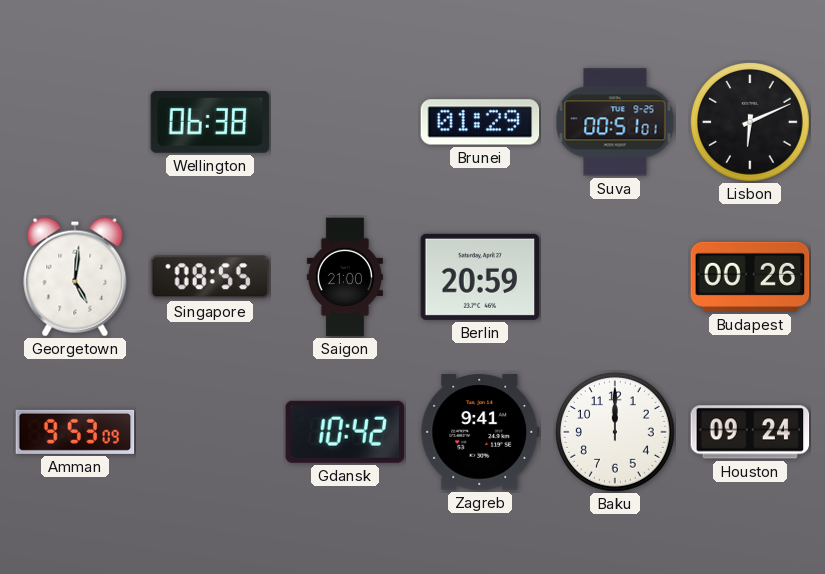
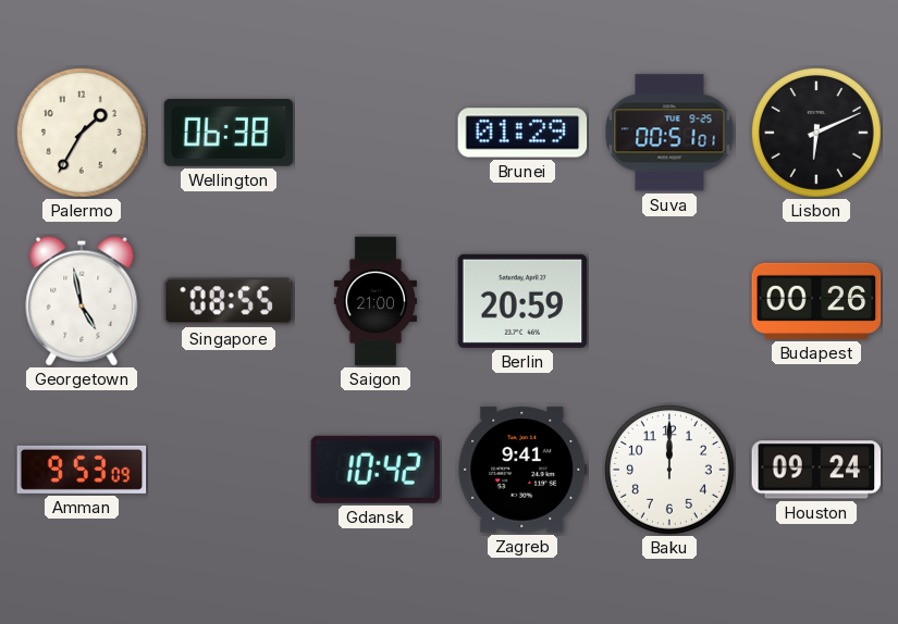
Palermo: none -> 1:35 (82, 133)
Georgetown: 5:01 -> 4:58 (82, 301)
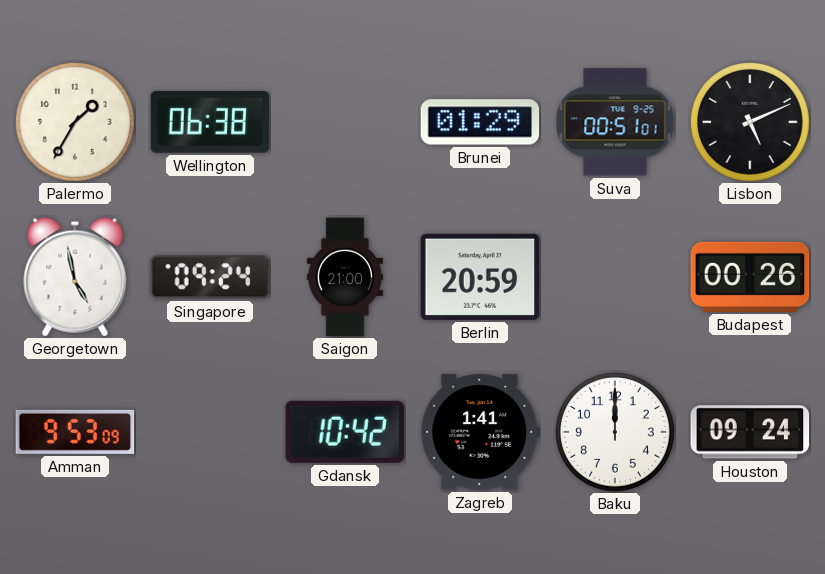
Lisbon: 6:11 -> 5:11 (750, 122)
Singapore: 08:55 -> 09:24 (210, 277)
Zagreb: 9:41 -> 1:41 (480, 432)
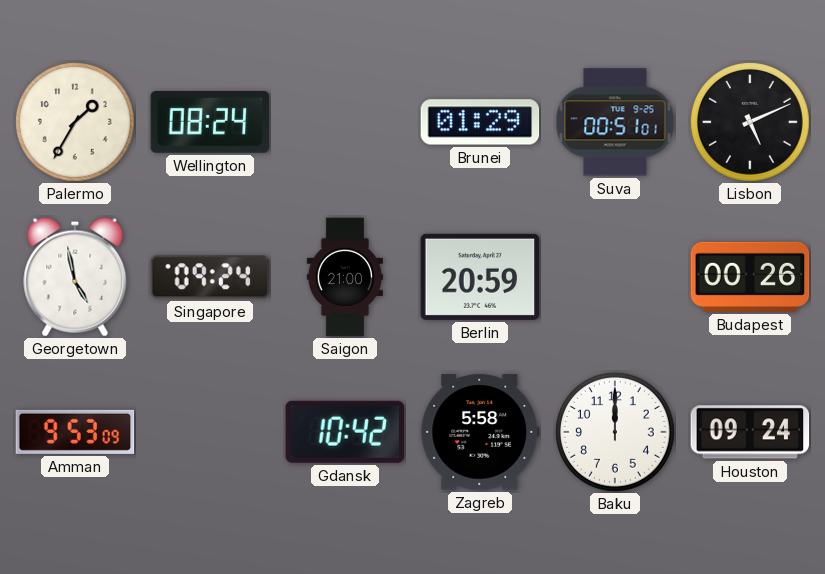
Wellington: 06:38 -> 08:24 (210, 122)
Zagreb: 1:41 -> 5:58 (480, 432)
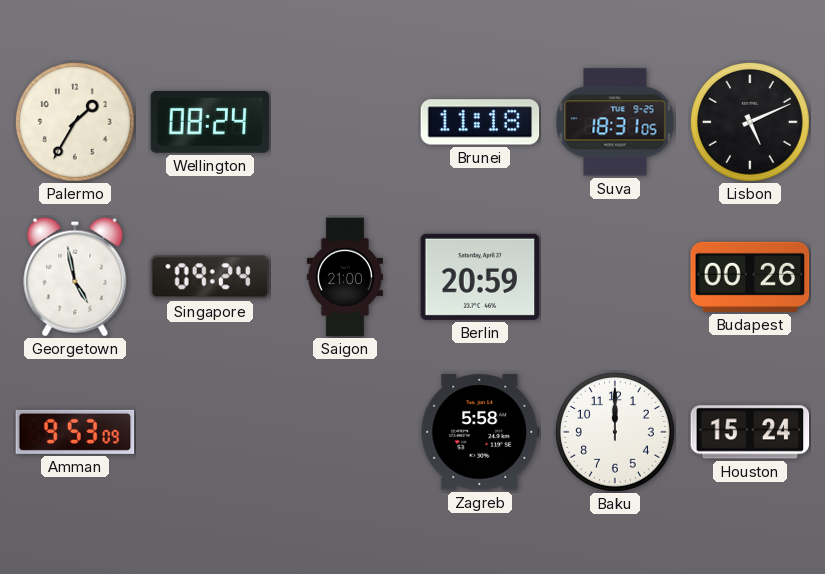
Brunei: 01:29 -> 11:18 (480, 122)
Suva: 00:51 -> 18:31 (615, 122)
Gdansk: 10:42 -> none (344, 432)
Houston: 09:24 -> 15:24 (750, 432)
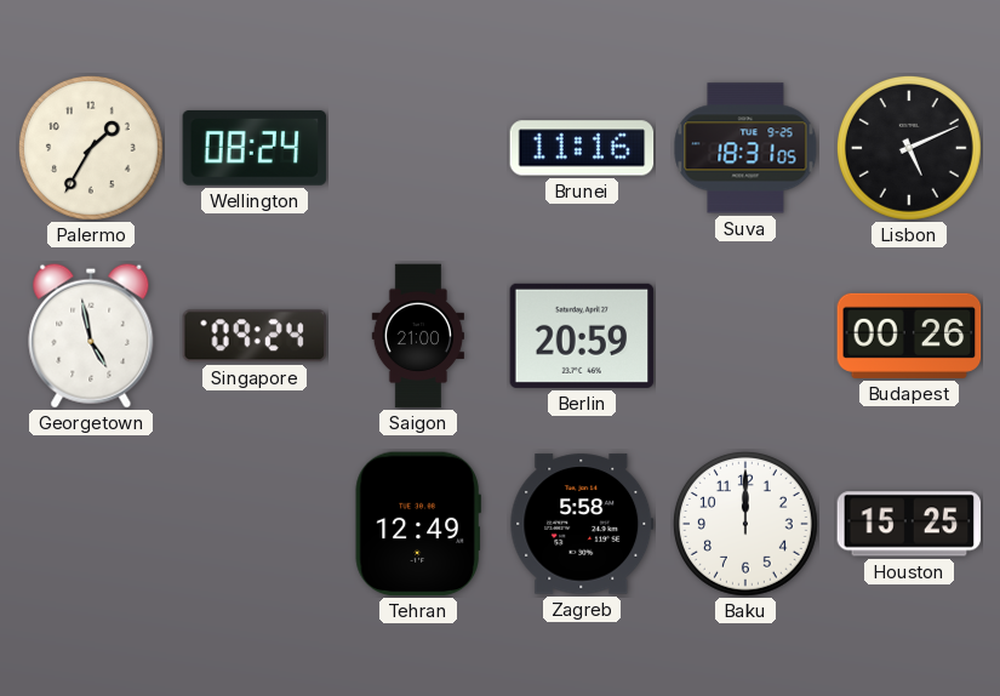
Brunei: 11:18 -> 11:16 (582, 148)
Amman: 9:53 -> none (75, 432)
Tehran: none -> 12:49 (418, 524)
Houston: 15:24 -> 15:25 (909, 524)
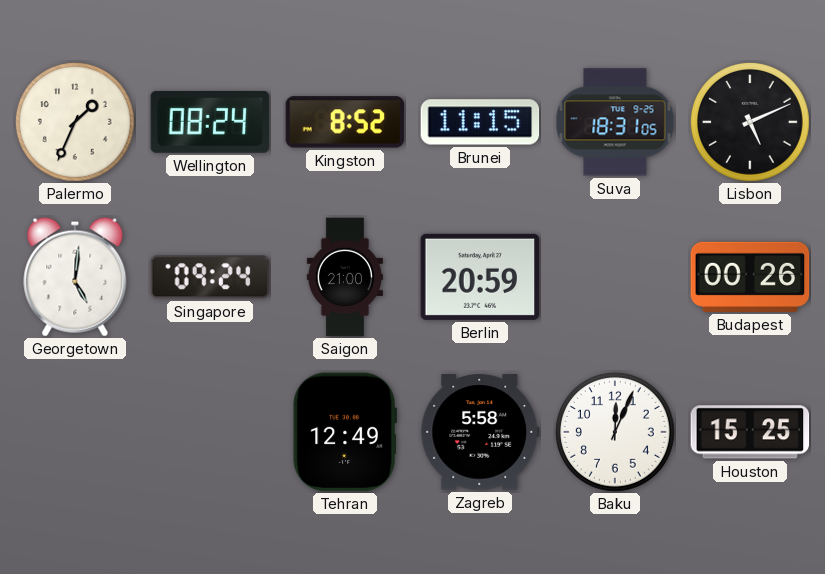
Palermo: 1:35 -> 1:34 (75, 122)
Kingston: none -> 8:52 (345, 122)
Brunei: 11:16 -> 11:15 (480, 122)
Georgetown: 4:58 -> 5:01 (75, 277)
Baku: 12:00 -> 12:04 (615, 432)
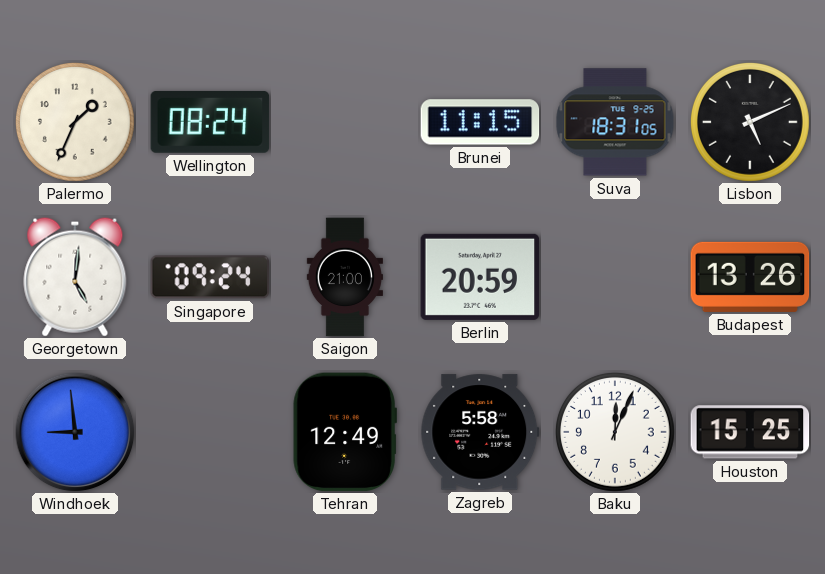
Kingston: 8:52 -> none (345, 122)
Budapest: 00:26 -> 13:26 (750, 277)
Windhoek: none -> 8:59 (75, 432)
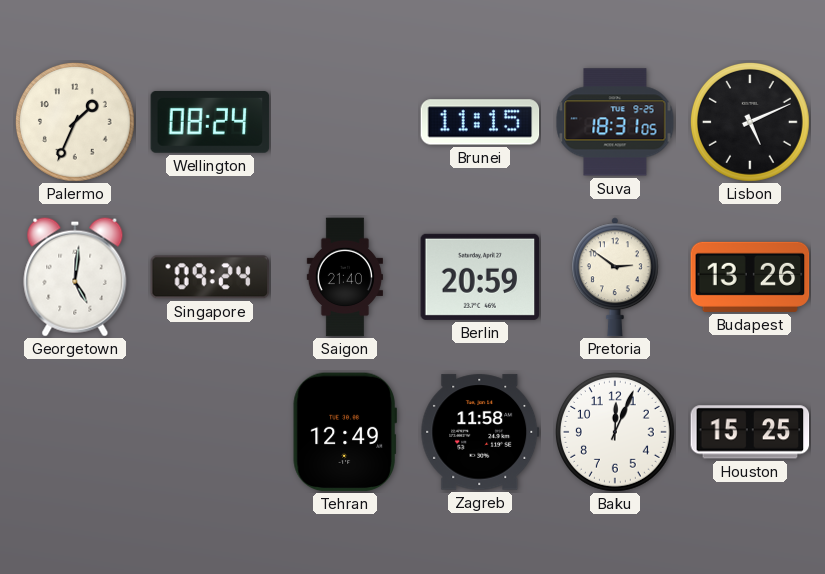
Saigon: 21:00 -> 21:40 (344, 277)
Pretoria: none -> 2:51 (615, 277)
Windhoek: 8:59 -> none (75, 432)
Zagreb: 5:58 -> 11:58 (480, 432)
